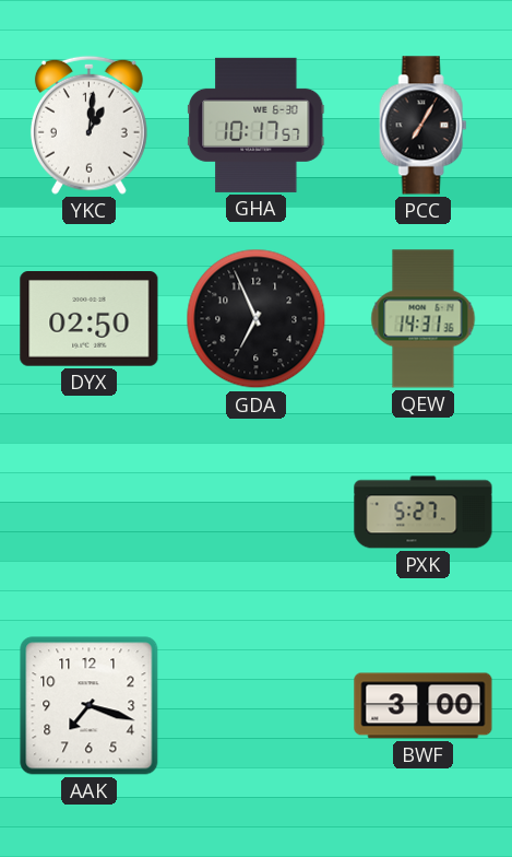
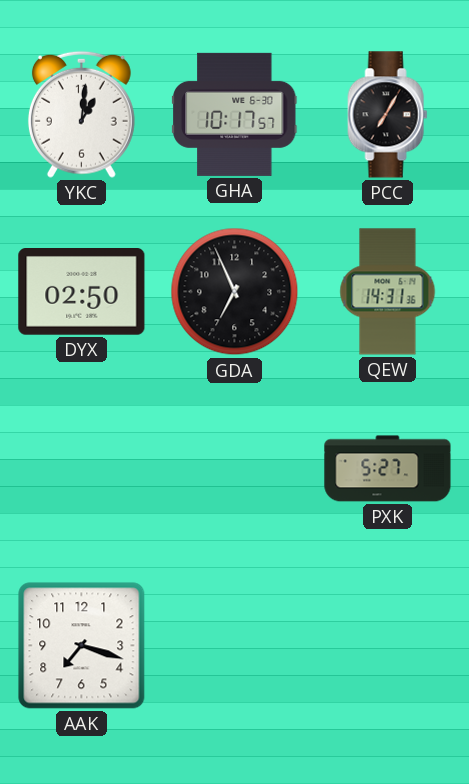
BWF: 3:00 -> none (424, 706)
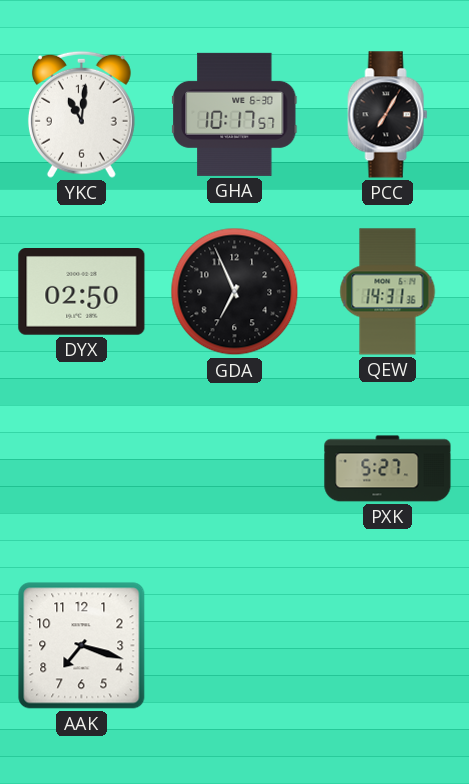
YKC: 1:01 -> 11:01 (81, 114)
